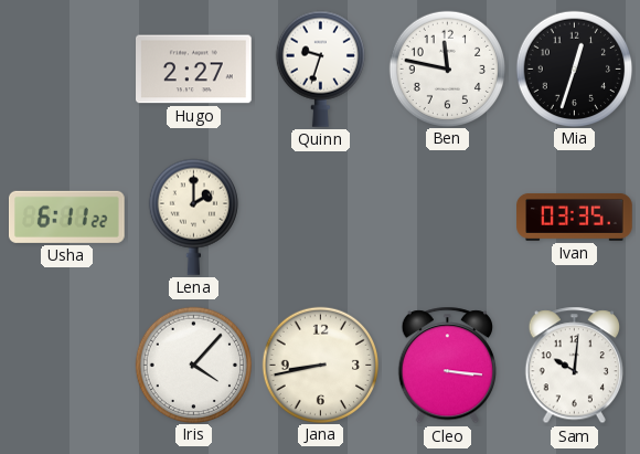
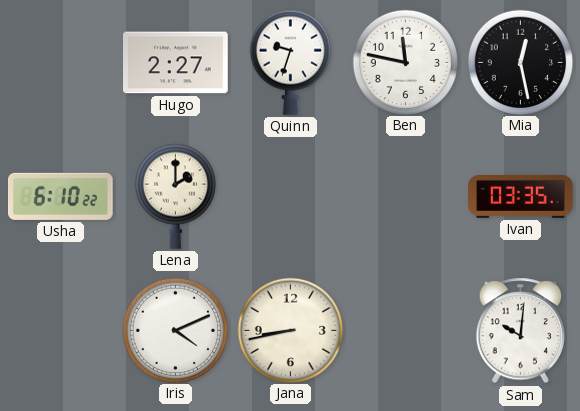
Mia: 12:33 -> 12:28 (521, 62)
Usha: 6:11 -> 6:10 (61, 196)
Iris: 4:07 -> 4:11 (176, 330)
Cleo: 3:16 -> none (447, 366)
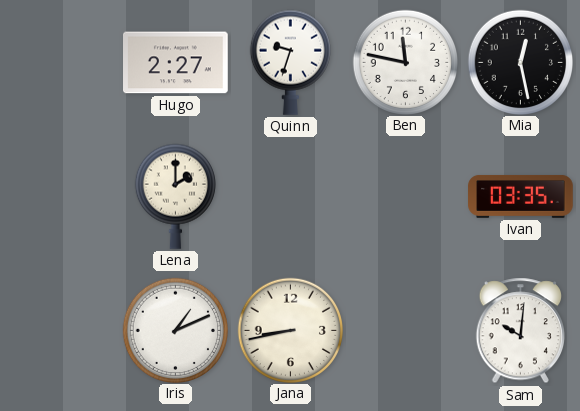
Usha: 6:10 -> none (61, 196)
Iris: 4:11 -> 1:11 (176, 330)
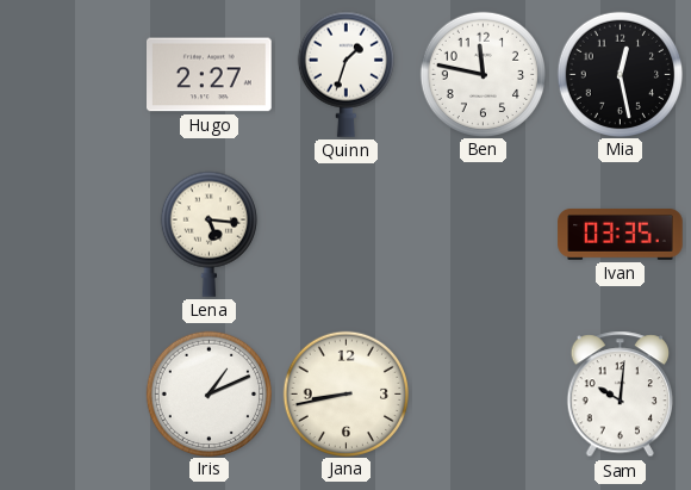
Quinn: 9:33 -> 1:33 (345, 74)
Lena: 2:00 -> 5:16 (208, 234)
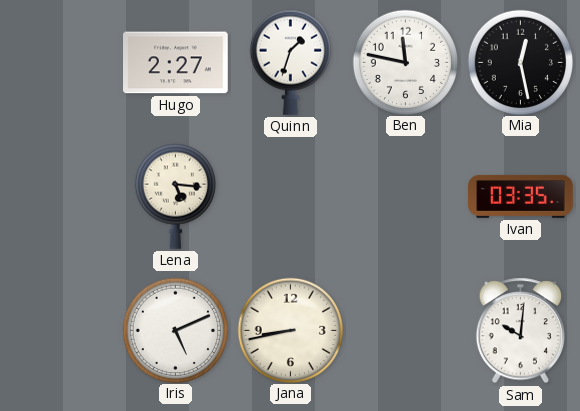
Iris: 1:11 -> 5:11 (176, 330)
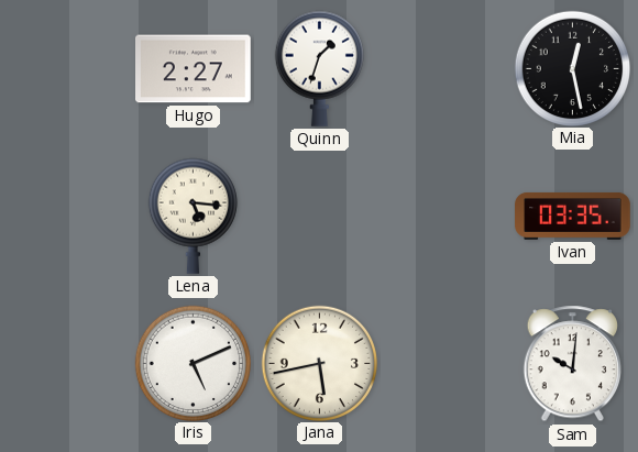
Ben: 11:47 -> none (406, 62)
Jana: 8:43 -> 5:43 (320, 363)
